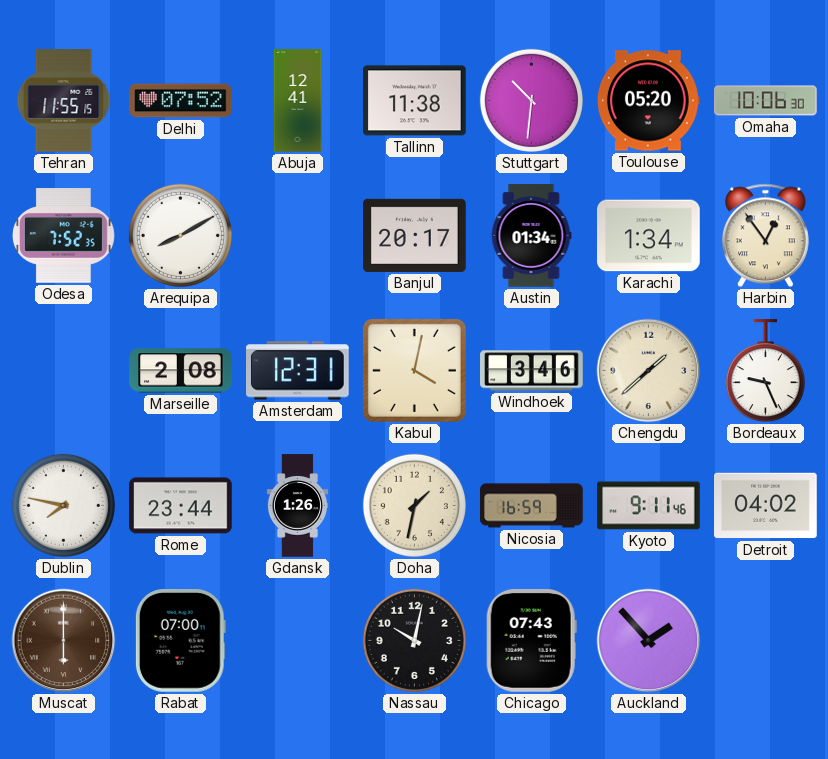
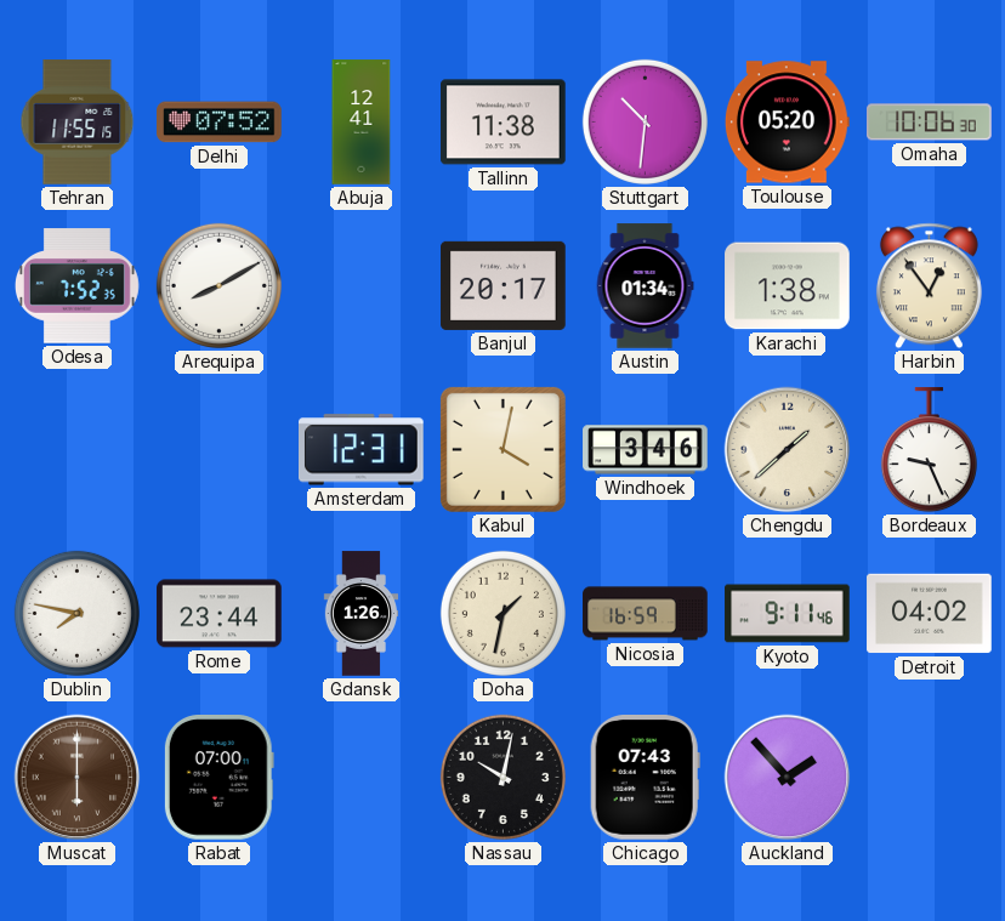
Karachi: 1:34 -> 1:38 (788, 286)
Marseille: 2:08 -> none (181, 371)
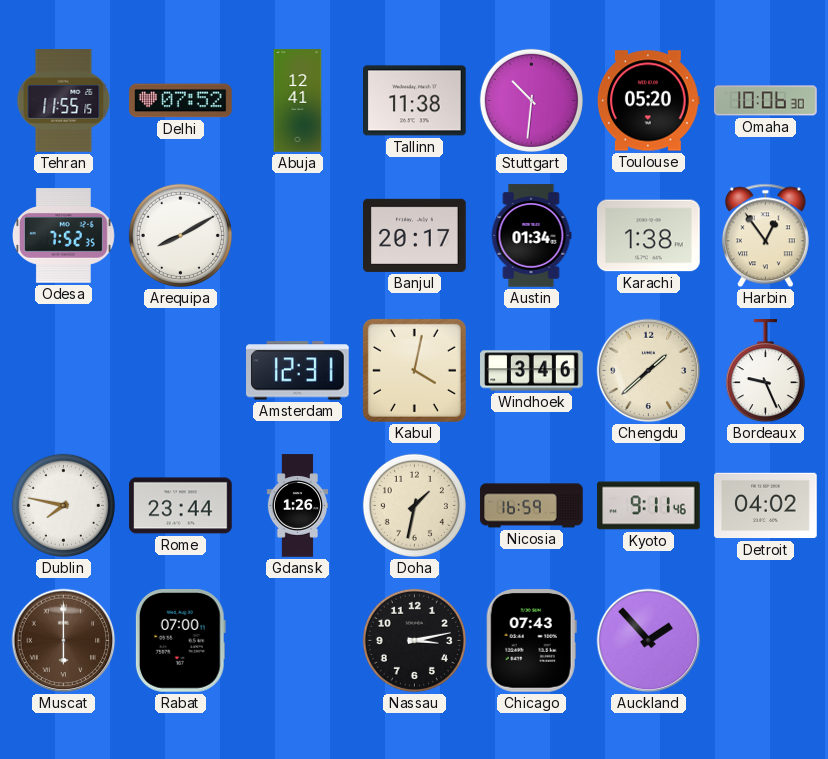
Nassau: 10:02 -> 3:13 (414, 640)
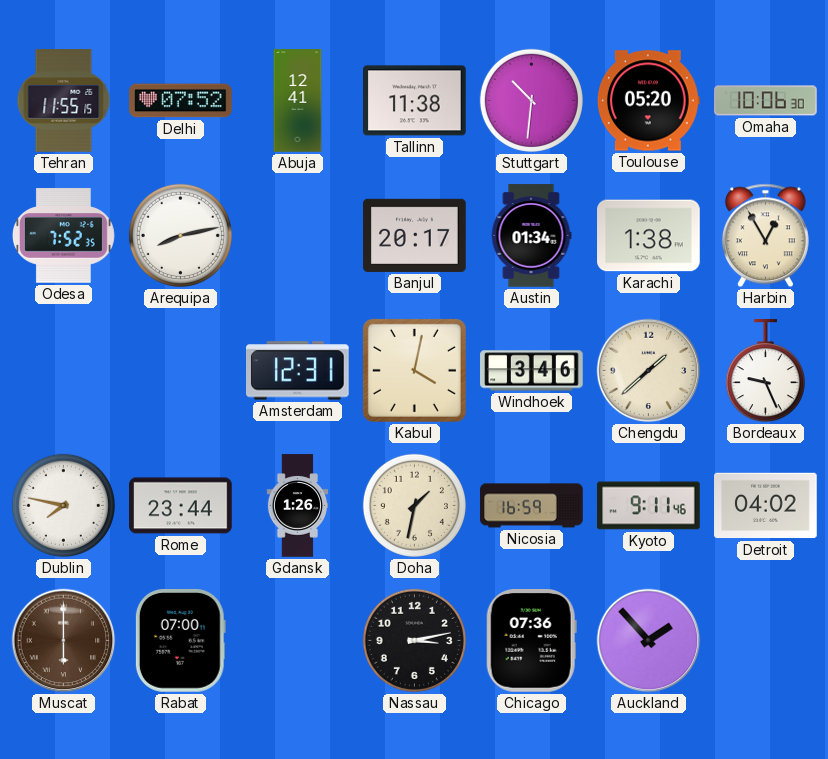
Arequipa: 8:10 -> 8:13 (180, 235)
Harbin: 12:54 -> 12:55 (765, 236)
Chicago: 07:43 -> 07:36 (531, 641)
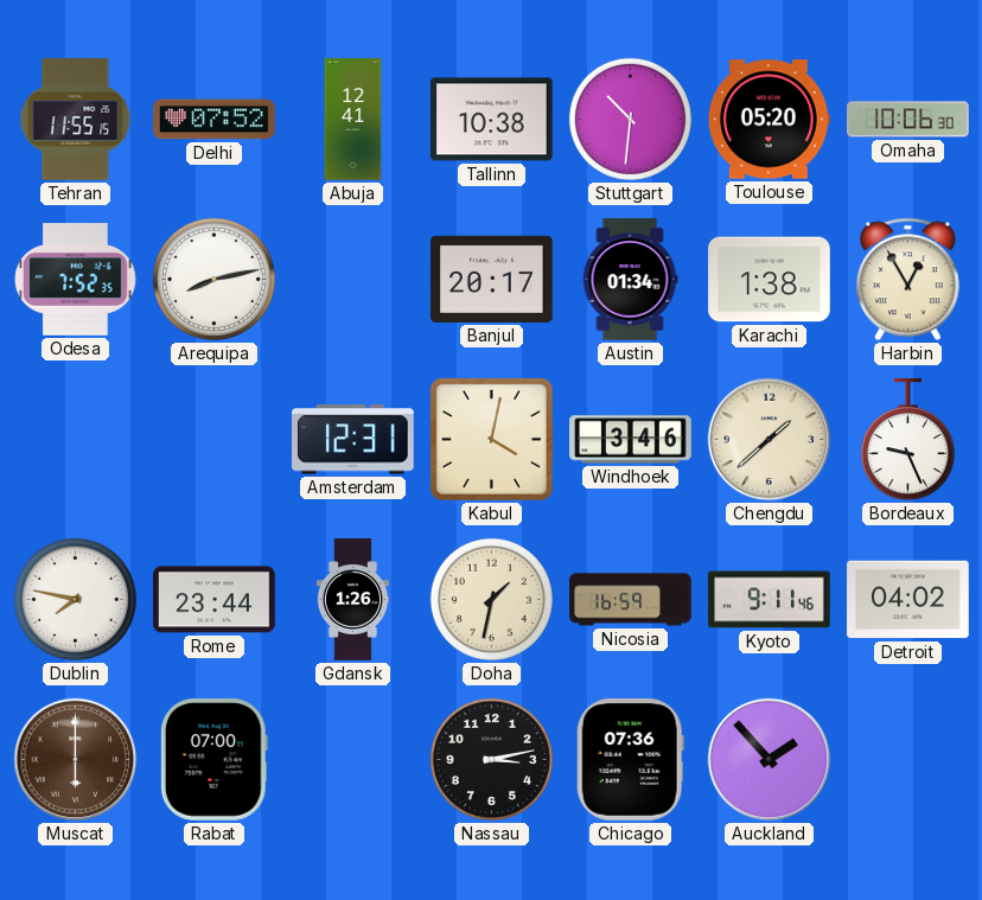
Tallinn: 11:38 -> 10:38 (492, 120)
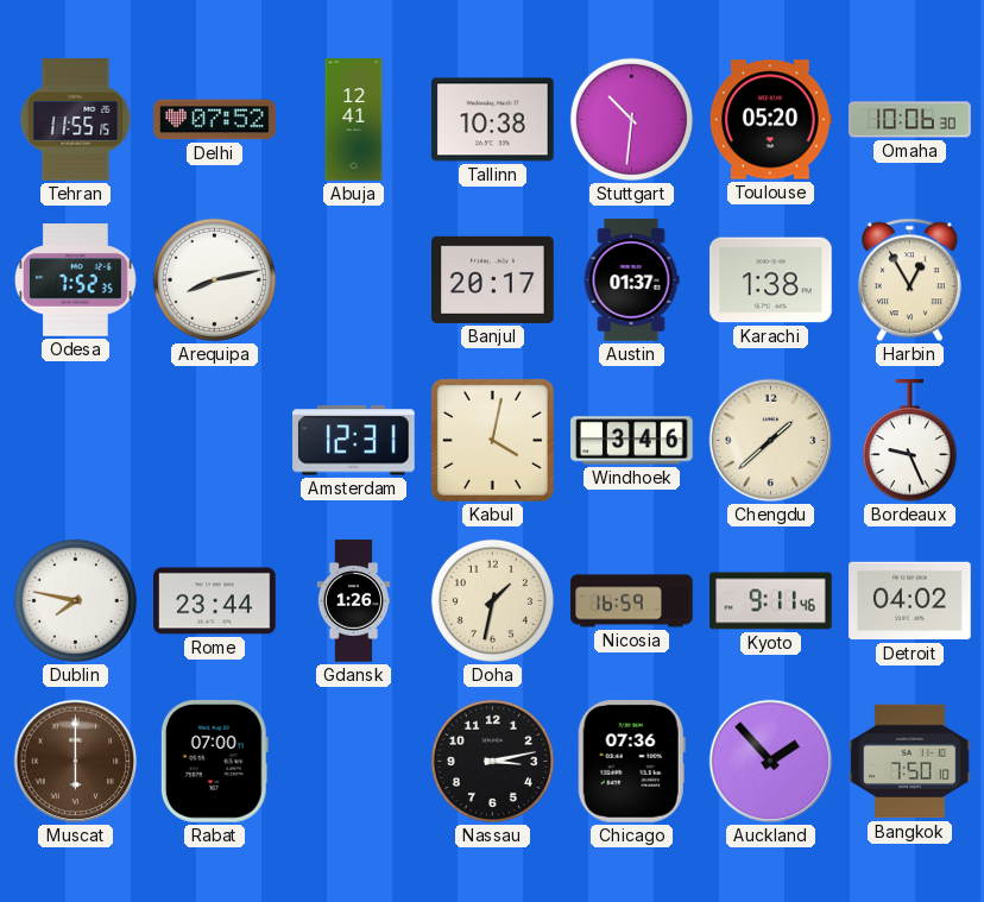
Austin: 01:34 -> 01:37 (631, 280)
Bangkok: none -> 7:50 (910, 762)
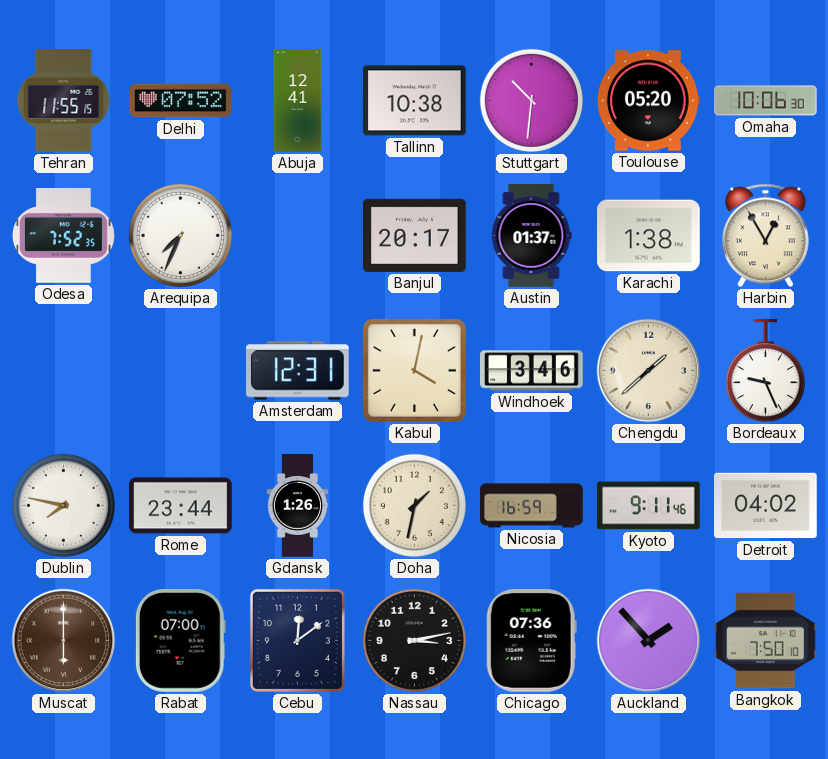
Arequipa: 8:13 -> 7:34 (180, 235)
Cebu: none -> 12:09 (297, 640)
